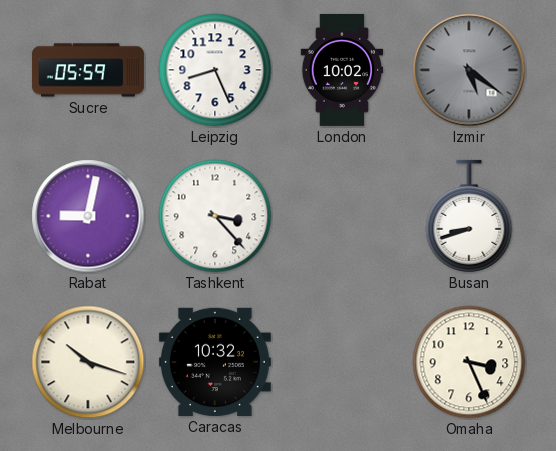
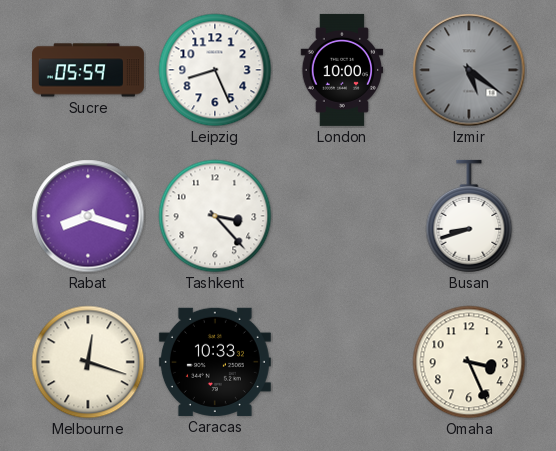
London: 10:02 -> 10:00 (342, 70)
Rabat: 9:02 -> 8:18 (88, 216)
Melbourne: 10:18 -> 12:18 (88, 362)
Caracas: 10:32 -> 10:33 (215, 362)
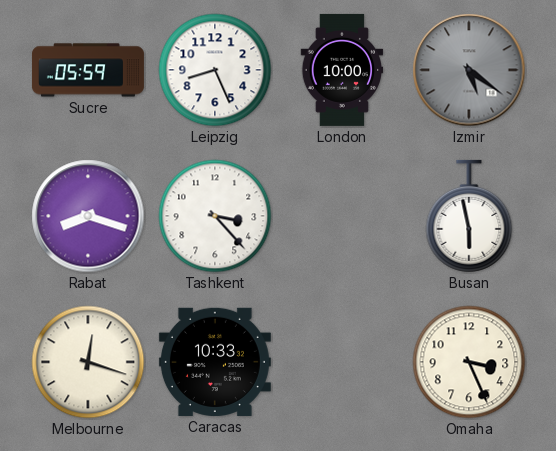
Busan: 8:42 -> 5:58 (469, 216)
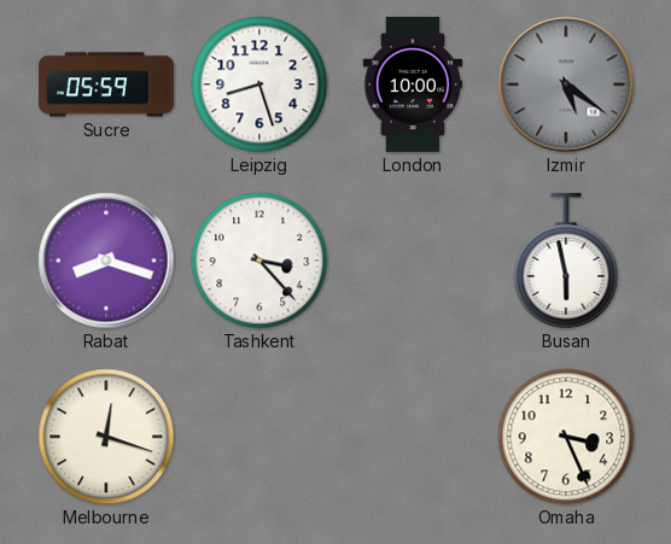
Leipzig: 8:26 -> 8:27 (259, 84)
Caracas: 10:33 -> none (215, 362)
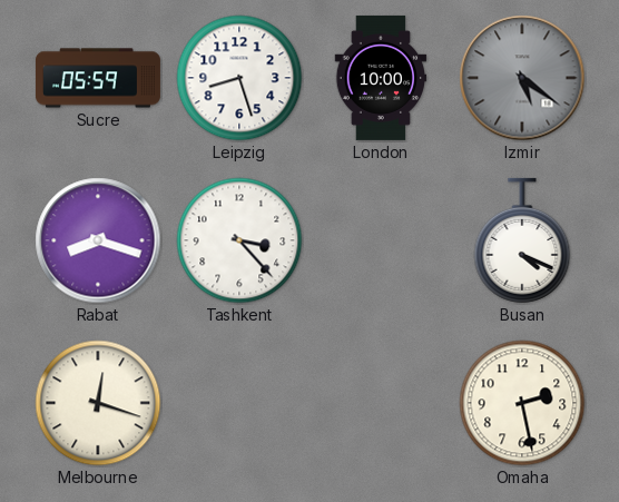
Busan: 5:58 -> 4:19 (522, 240)
Omaha: 3:26 -> 2:28 (522, 403)
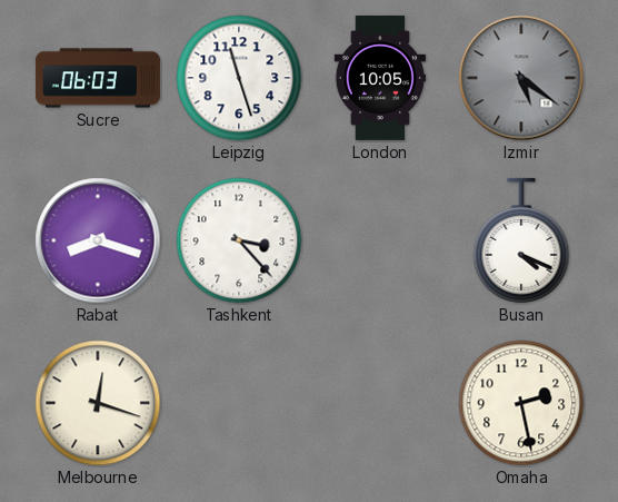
Sucre: 05:59 -> 06:03 (98, 78)
Leipzig: 8:27 -> 11:27 (239, 78)
London: 10:00 -> 10:05 (380, 78)
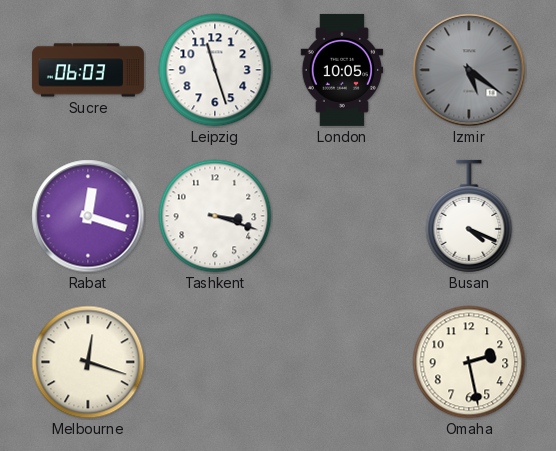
Rabat: 8:18 -> 12:18 (88, 216)
Tashkent: 3:23 -> 3:18 (215, 216)
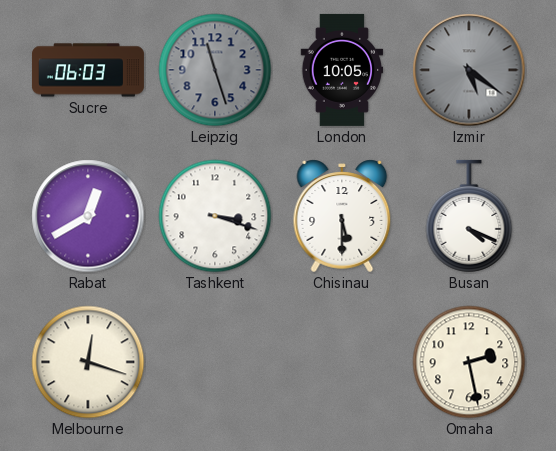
Leipzig dial: white -> grey (215, 70)
Rabat: 12:18 -> 12:40 (88, 216)
Chisinau: none -> 5:30 (342, 216)
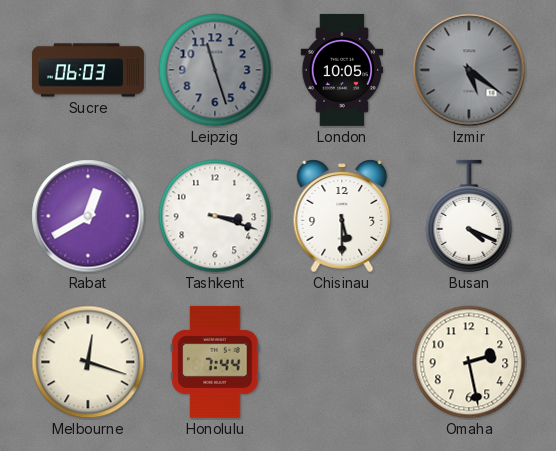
Honolulu: none -> 7:44 (215, 362)
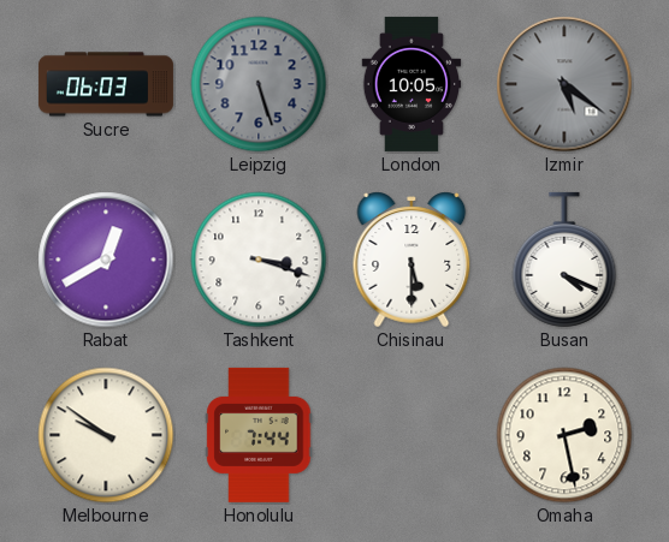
Leipzig: 11:27 -> 5:27 (259, 84)
Melbourne: 12:18 -> 9:51 (106, 435)
